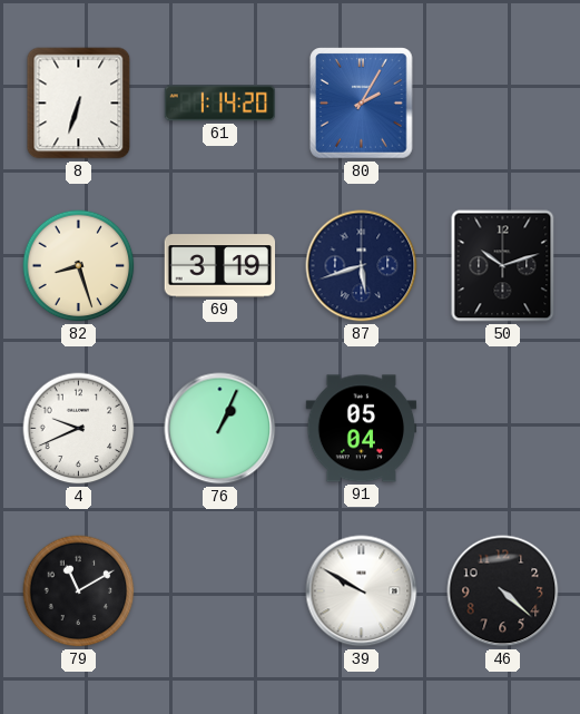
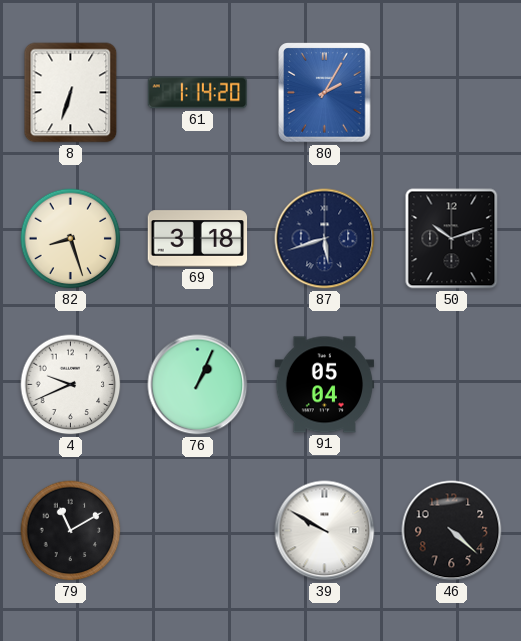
69: 3:19 -> 3:18 (198, 239)
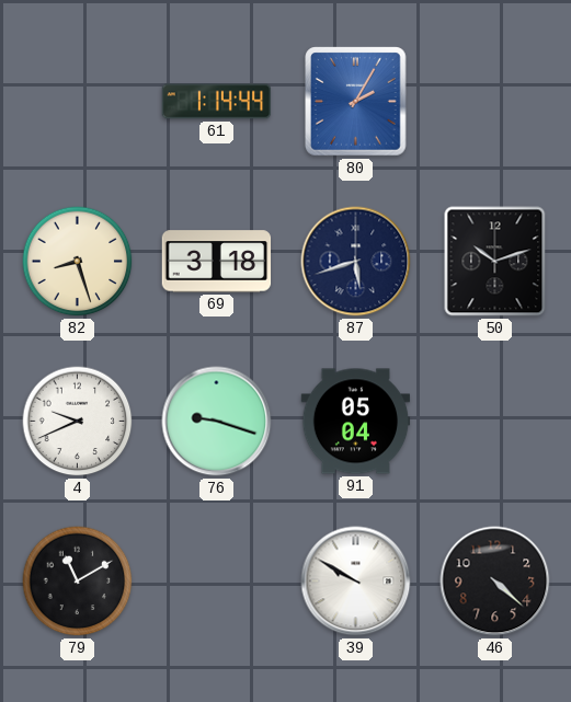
8: 6:33 -> none (71, 93)
61: 1:14:20 -> 1:14:44 (217, 102)
76: 1:04 -> 9:18 (217, 422)
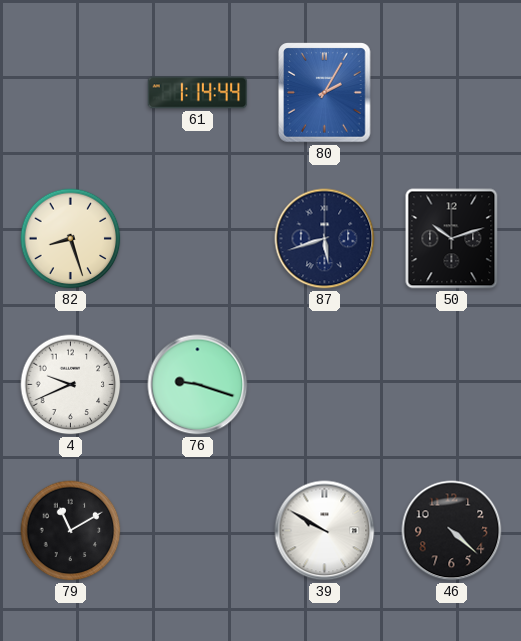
69: 3:18 -> none (217, 262)
91: 05:04 -> none (356, 422)
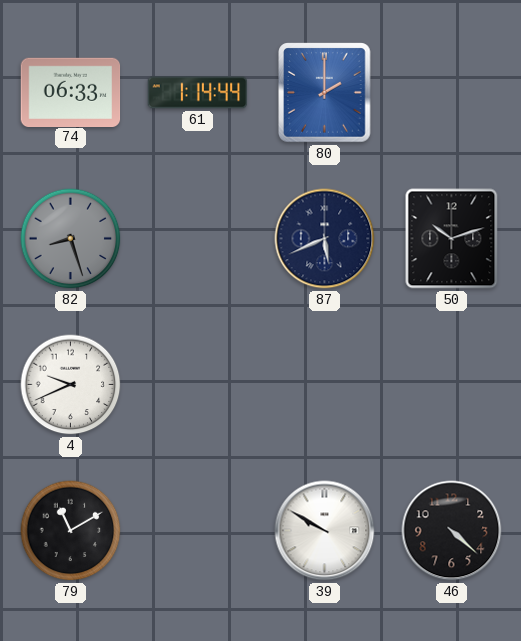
74: none -> 06:33 (71, 92)
80: 2:05 -> 2:00 (325, 93)
82 dial: cream -> grey (71, 239)
87: 5:42 -> 5:41 (325, 239)
76: 9:18 -> none (198, 385)
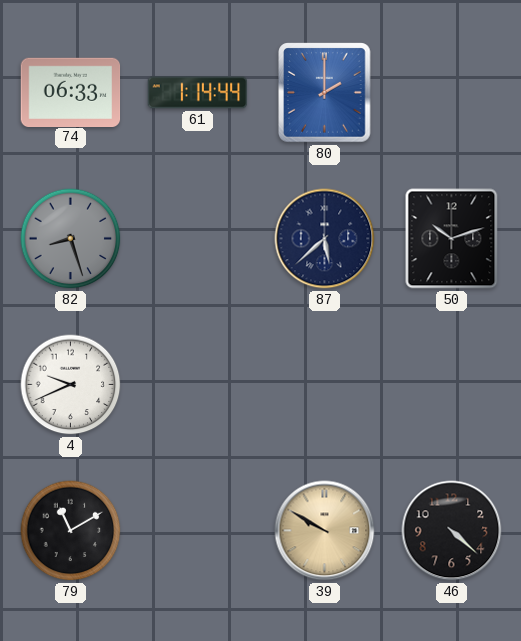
87: 5:41 -> 5:38 (325, 239)
39 dial: white -> champagne (325, 531)
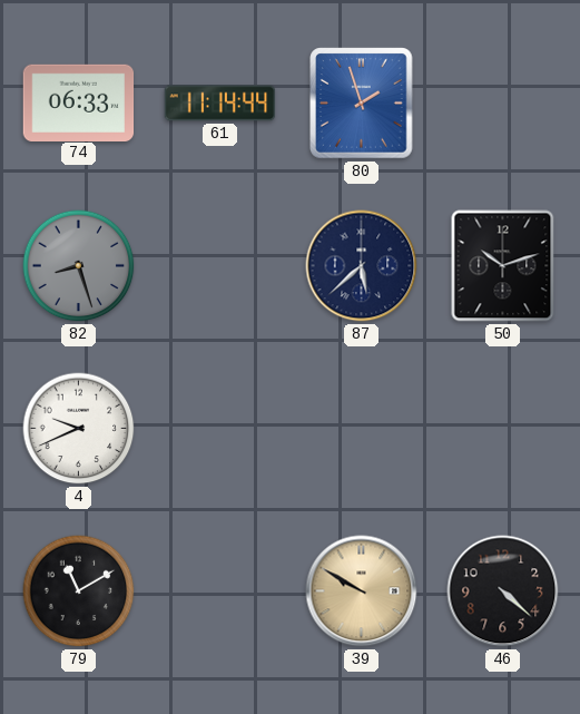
61: 1:14 -> 11:14 (220, 104)
80: 2:00 -> 1:57 (362, 104)
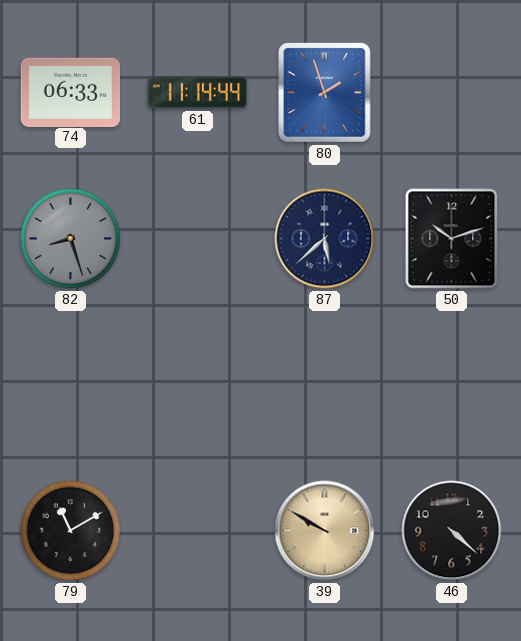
4: 9:41 -> none (79, 429)
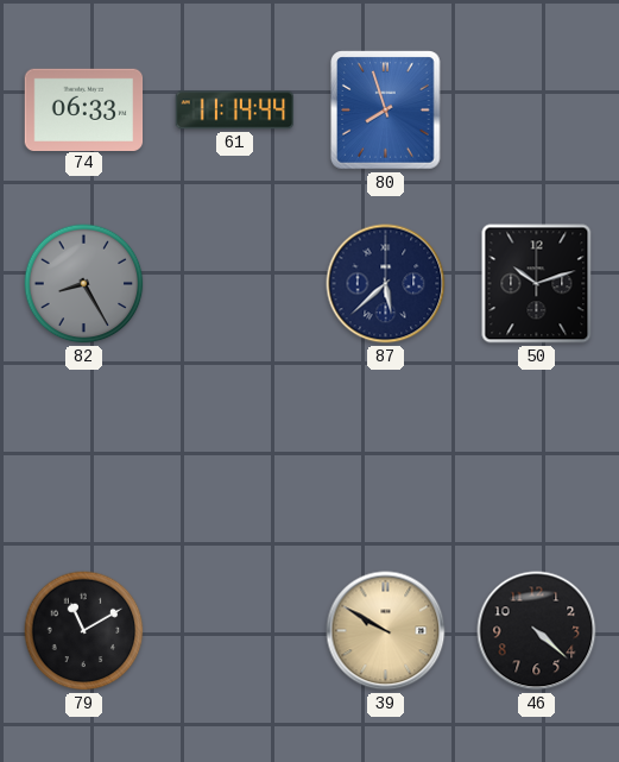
80: 1:57 -> 7:57 (386, 111)
82: 8:27 -> 8:25 (84, 284)
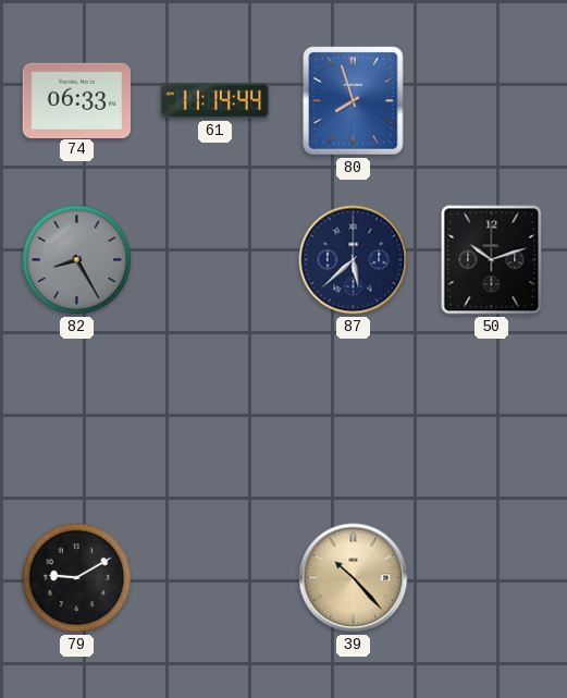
79: 11:10 -> 9:10 (77, 578)
39: 9:50 -> 10:23 (354, 578)
46: 4:22 -> none (537, 631)
